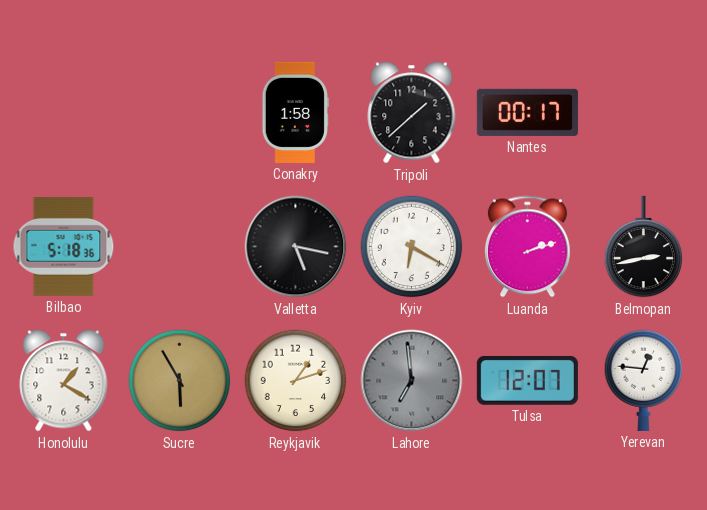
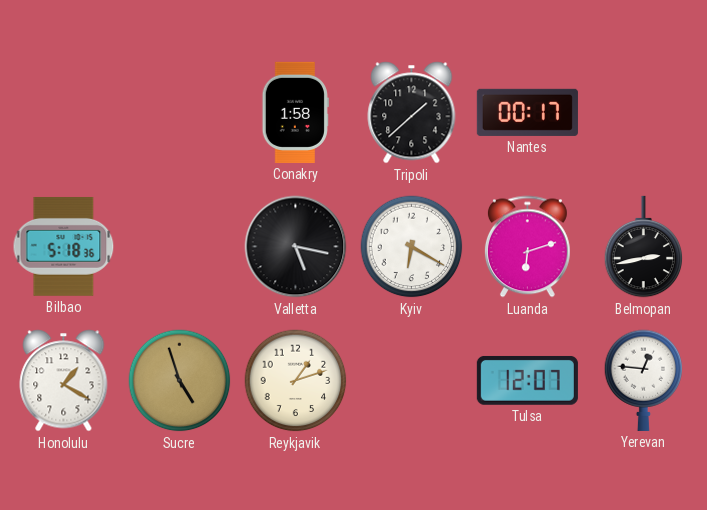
Luanda: 2:12 -> 6:12 (527, 247)
Sucre: 5:55 -> 4:57 (180, 381)
Lahore: 6:59 -> none (412, 381)
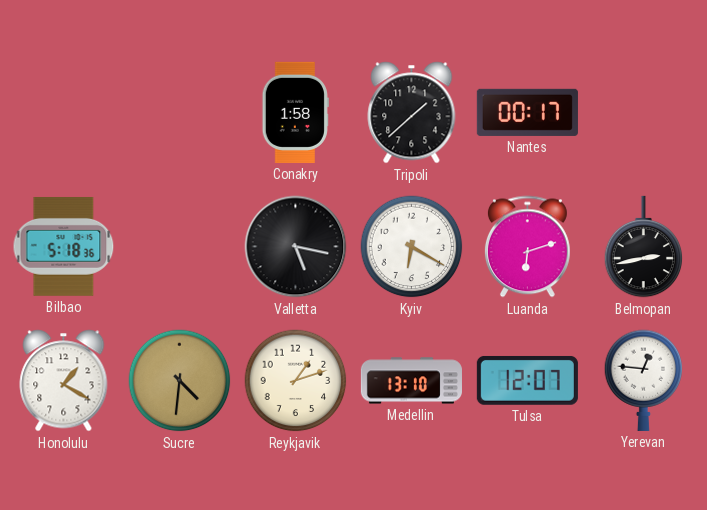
Sucre: 4:57 -> 4:31 (180, 381)
Medellin: none -> 13:10 (411, 381)
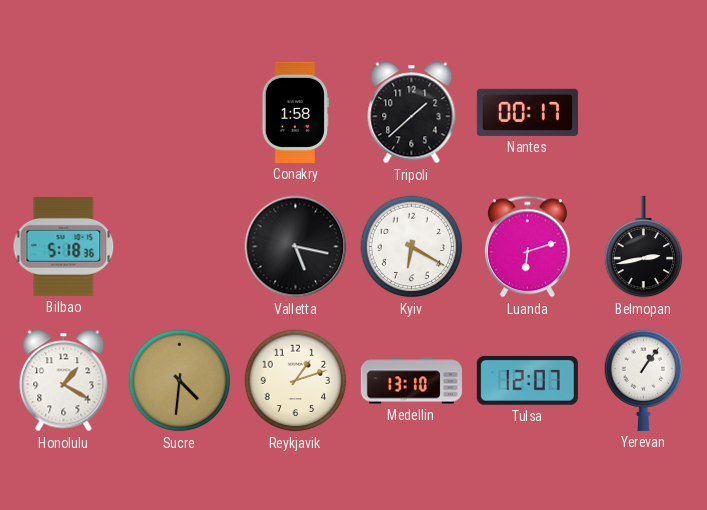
Yerevan: 12:46 -> 1:06 (644, 380)
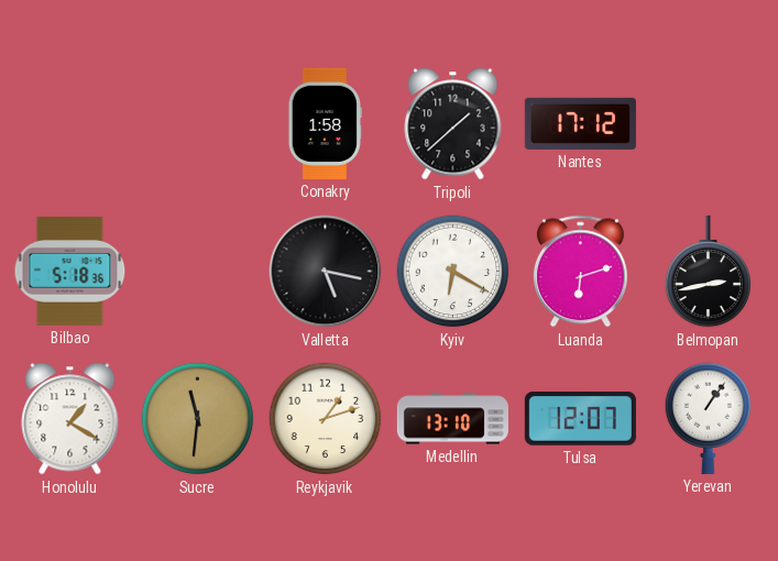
Nantes: 00:17 -> 17:12 (580, 123)
Sucre: 4:31 -> 11:31 (198, 419)
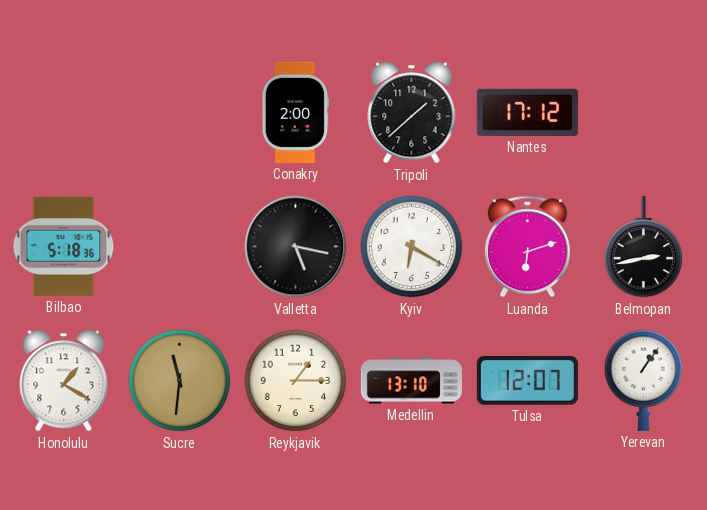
Conakry: 1:58 -> 2:00 (295, 112)
Reykjavik: 1:12 -> 1:15 (296, 381)
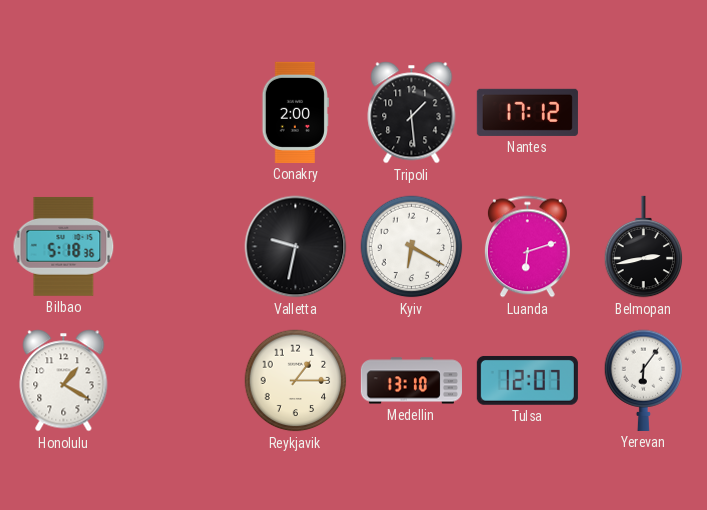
Tripoli: 1:38 -> 1:29 (412, 113)
Valletta: 5:17 -> 9:32 (296, 247)
Sucre: 11:31 -> none (180, 381)
Yerevan: 1:06 -> 6:06 (644, 380)
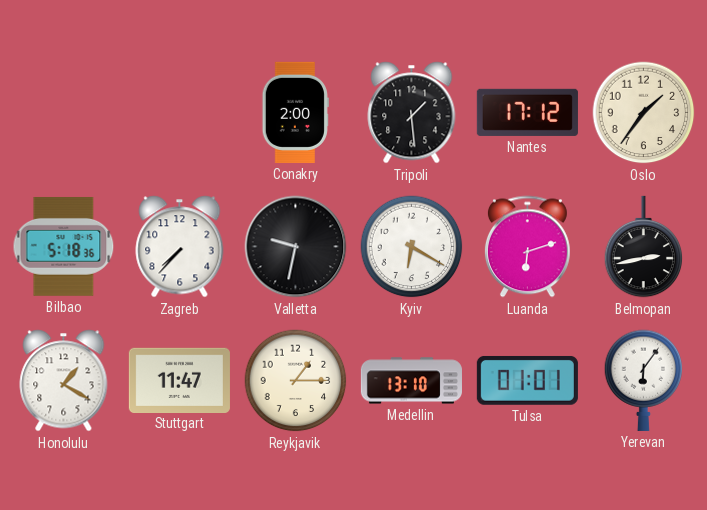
Oslo: none -> 1:36 (644, 113)
Zagreb: none -> 7:37 (180, 247)
Stuttgart: none -> 11:47 (179, 380)
Tulsa: 12:07 -> 01:01 (527, 381)
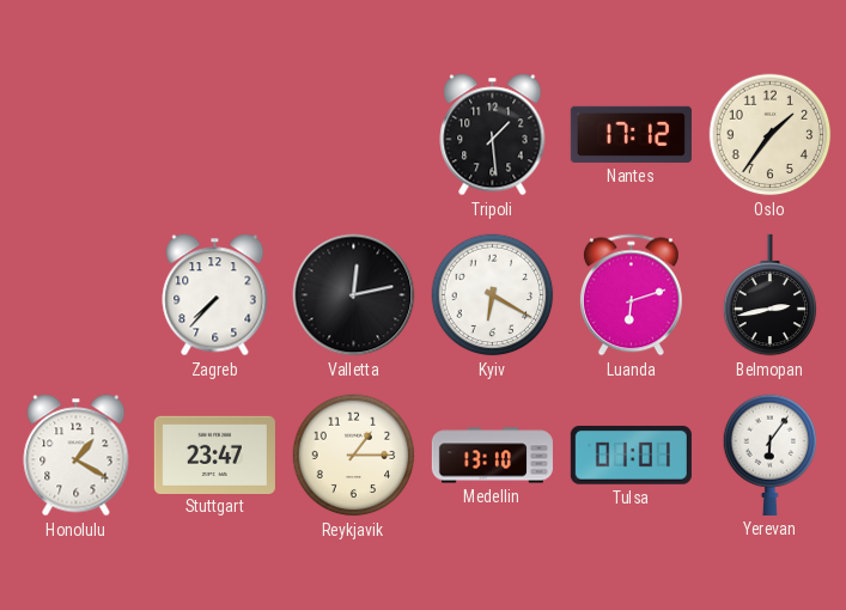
Conakry: 2:00 -> none (295, 112)
Bilbao: 5:18 -> none (64, 246)
Valletta: 9:32 -> 12:13 (354, 295)
Stuttgart: 11:47 -> 23:47 (214, 455)
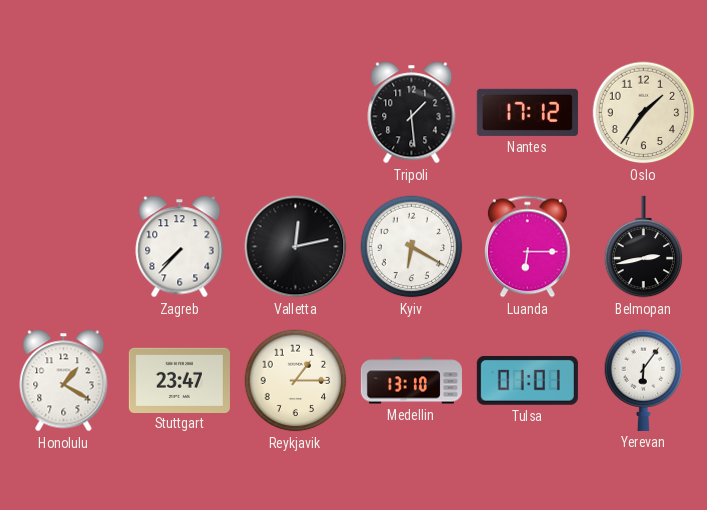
Luanda: 6:12 -> 6:15 (527, 247)
